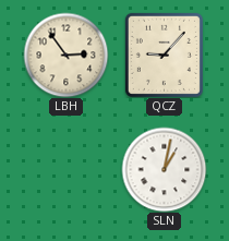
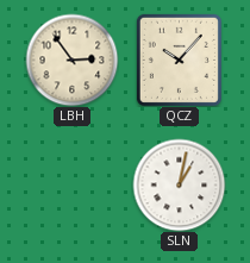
QCZ: 9:07 -> 10:07 (179, 60)
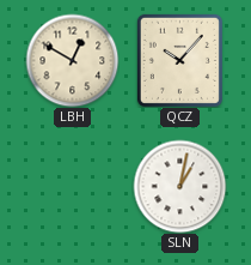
LBH: 2:54 -> 12:50 (72, 60)
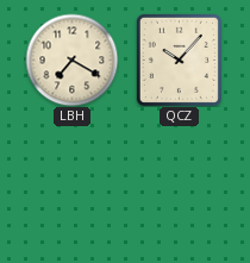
LBH: 12:50 -> 7:20 (71, 60)
SLN: 1:02 -> none (179, 186)
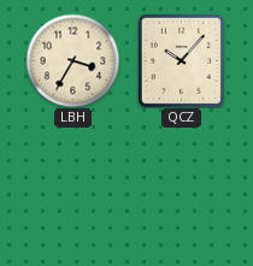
LBH: 7:20 -> 3:35 (72, 60)
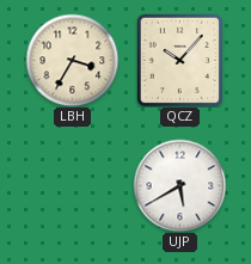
UJP: none -> 5:40 (179, 185)
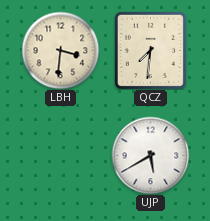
LBH: 3:35 -> 3:31 (60, 50)
QCZ: 10:07 -> 7:31 (150, 50)
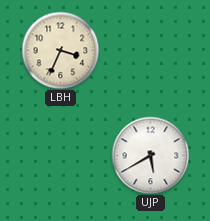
LBH: 3:31 -> 3:34 (60, 50)
QCZ: 7:31 -> none (150, 50)
